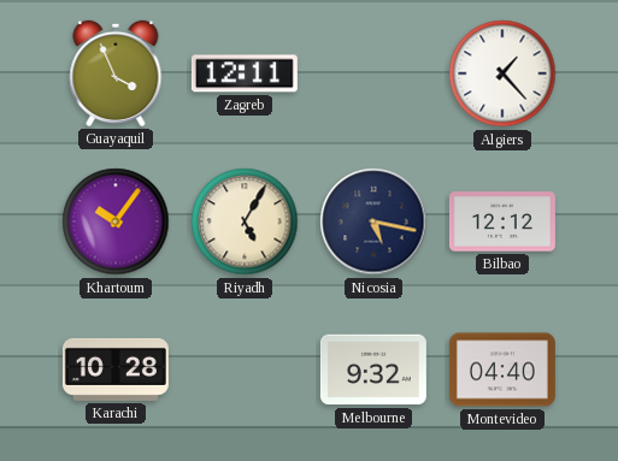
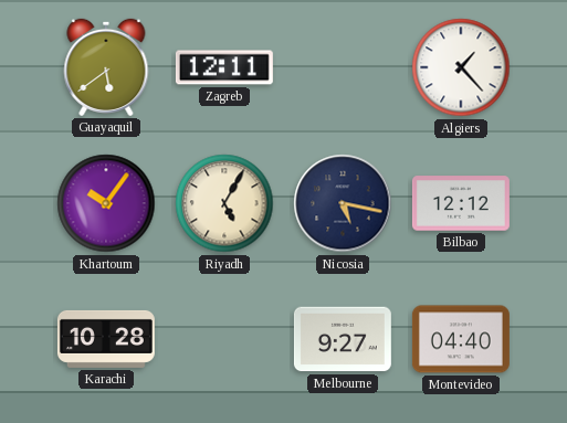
Guayaquil: 3:56 -> 5:39 (106, 67)
Melbourne: 9:32 -> 9:27 (343, 339)
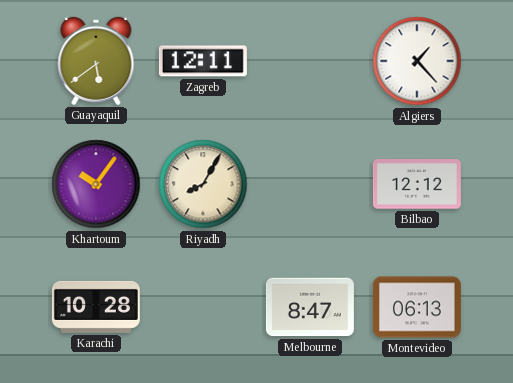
Riyadh: 5:05 -> 8:05 (203, 184)
Nicosia: 5:17 -> none (343, 203)
Melbourne: 9:27 -> 8:47 (310, 307)
Montevideo: 04:40 -> 06:13 (417, 307)
